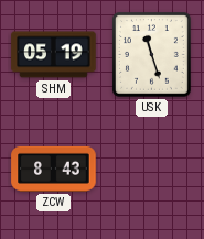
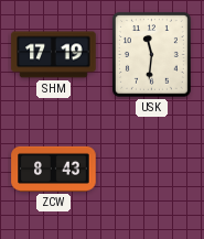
SHM: 05:19 -> 17:19 (54, 55)
USK: 11:27 -> 11:31 (152, 55)
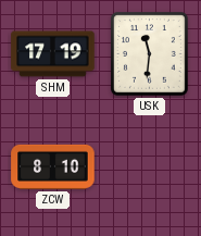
ZCW: 8:43 -> 8:10 (53, 166)
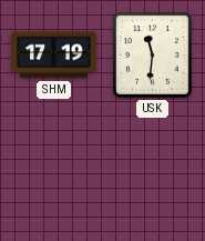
ZCW: 8:10 -> none (53, 166)
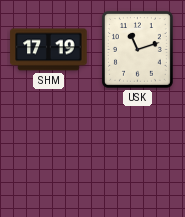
USK: 11:31 -> 11:12 (138, 50)
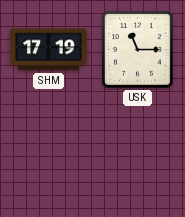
USK: 11:12 -> 11:15 (138, 50)
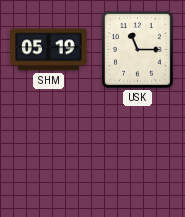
SHM: 17:19 -> 05:19 (49, 50)
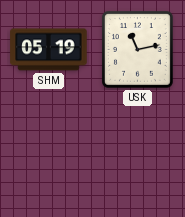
USK: 11:15 -> 11:13 (138, 50)
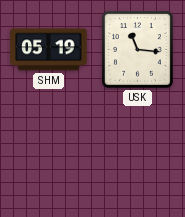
USK: 11:13 -> 11:16 (138, 50)
